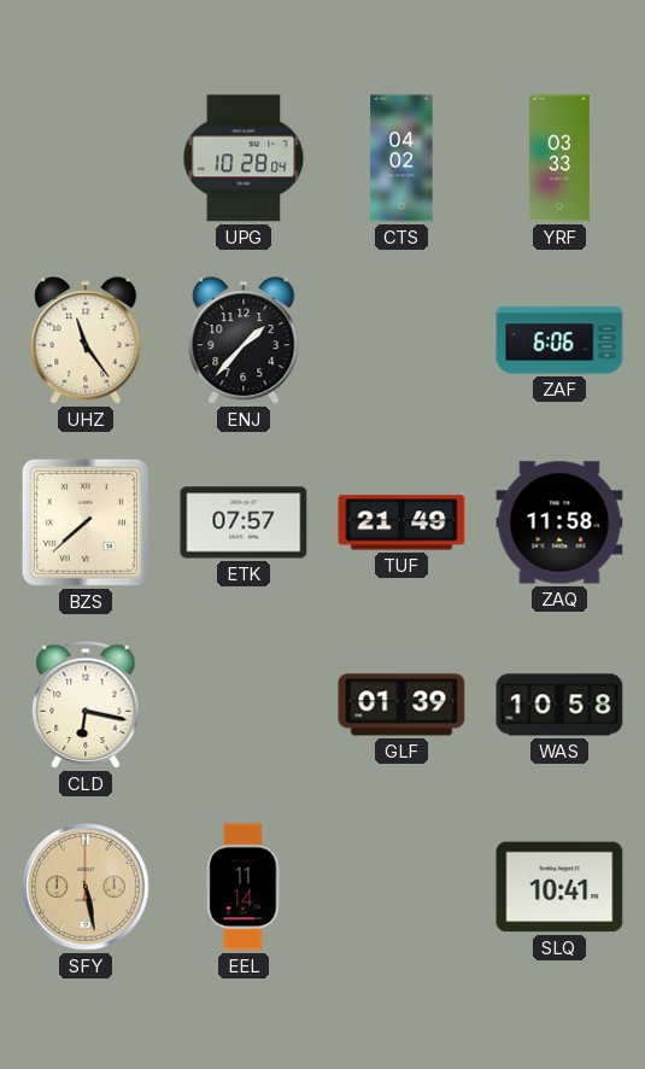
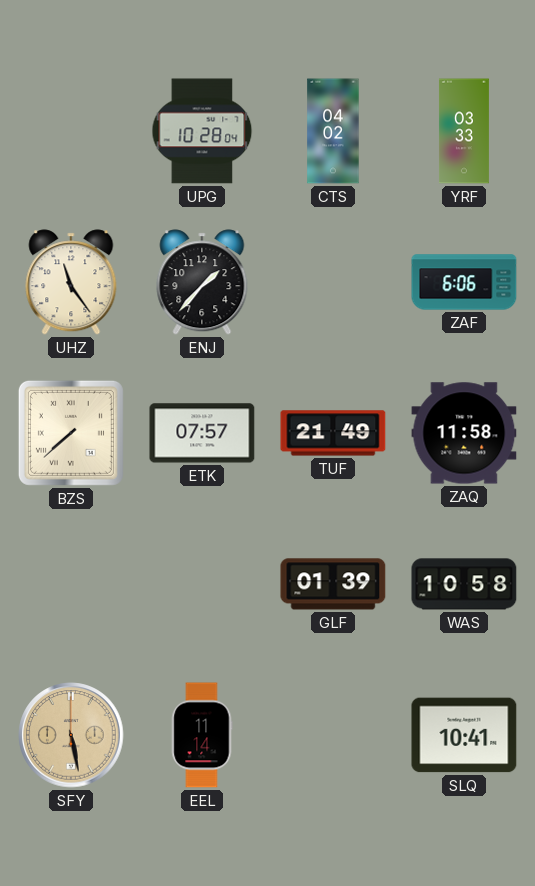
CLD: 6:17 -> none (86, 705)
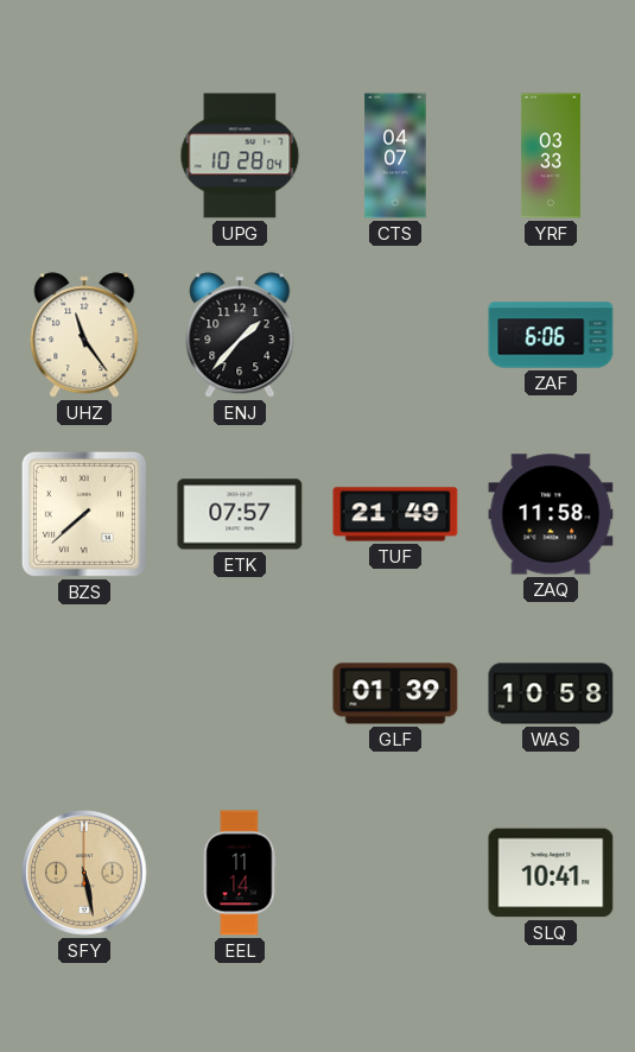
CTS: 04:02 -> 04:07 (395, 156)
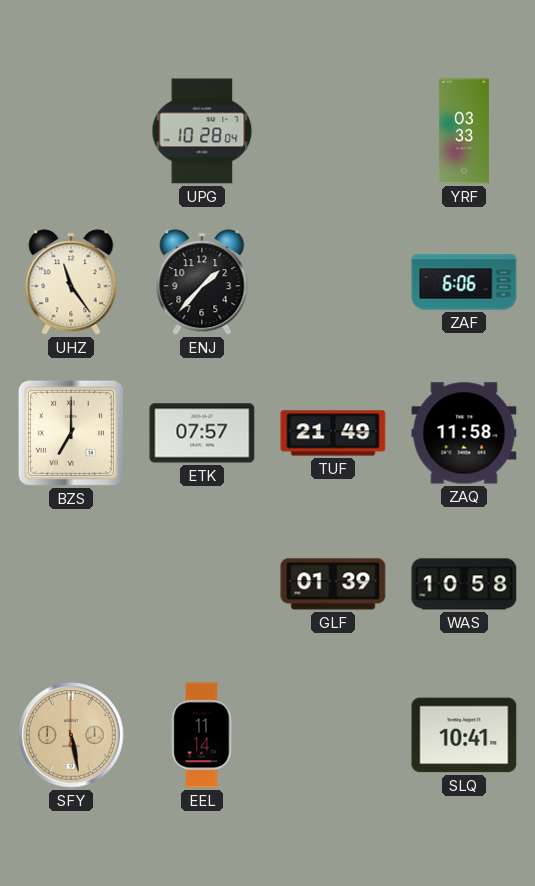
CTS: 04:07 -> none (395, 156)
BZS: 7:38 -> 7:00 (71, 433)
